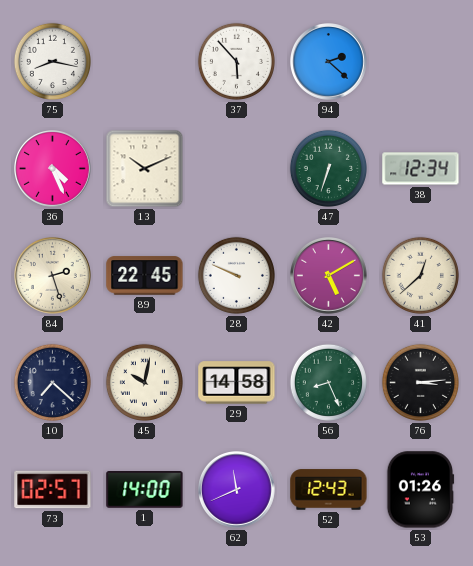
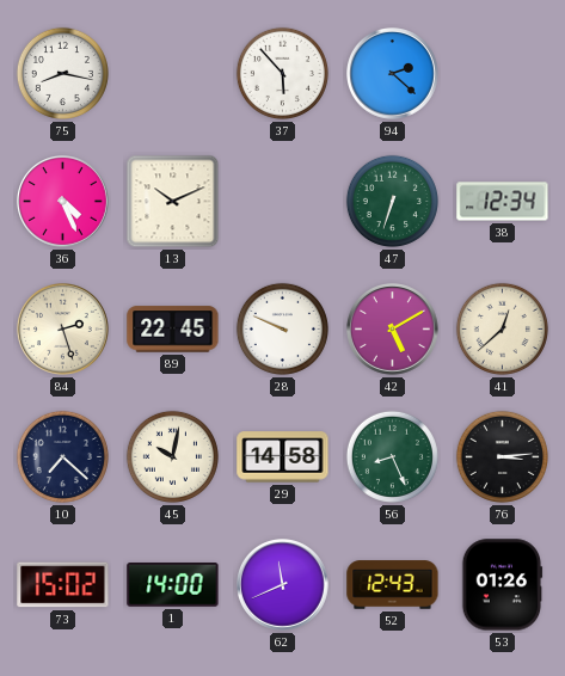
73: 02:57 -> 15:02 (63, 585)
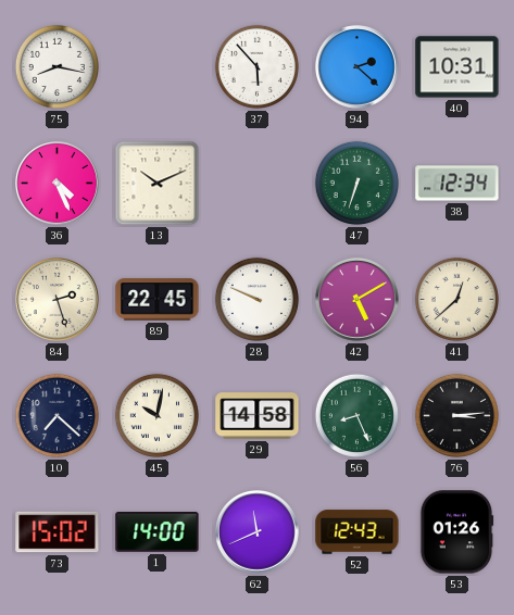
40: none -> 10:31 (457, 67)
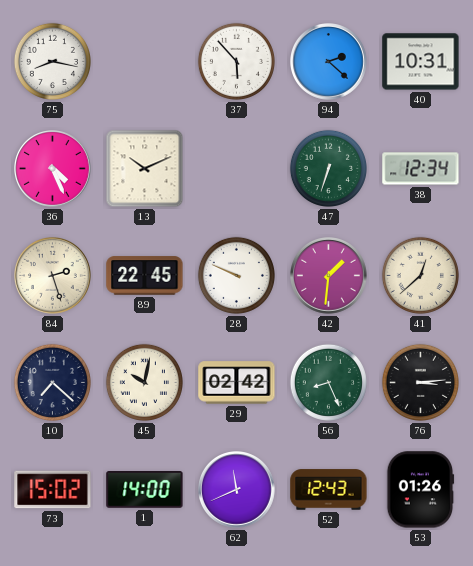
42: 5:10 -> 1:31 (329, 276)
29: 14:58 -> 02:42 (237, 383)
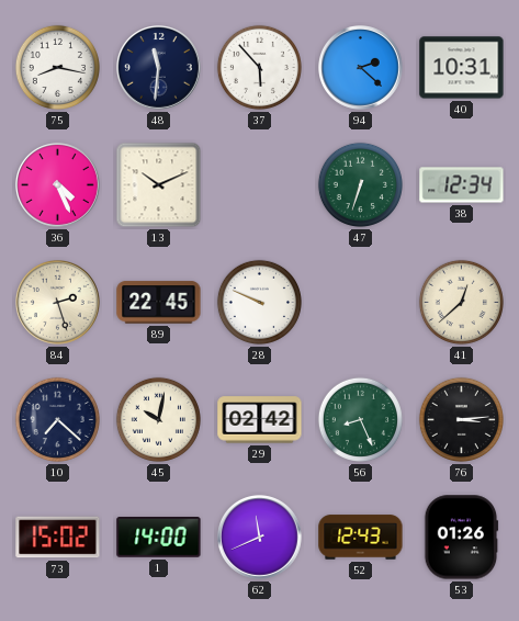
48: none -> 11:31 (159, 68)
42: 1:31 -> none (329, 276)
